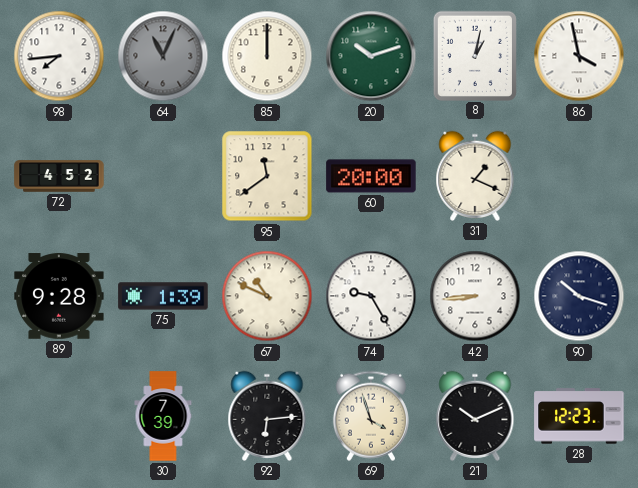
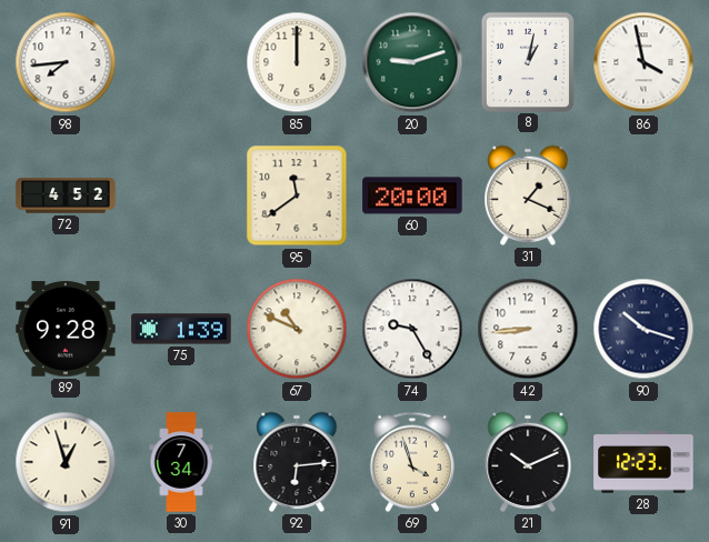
64: 11:04 -> none (163, 56)
20: 10:12 -> 9:12 (412, 62)
91: none -> 12:57 (66, 462)
30: 7:39 -> 7:34 (181, 462)
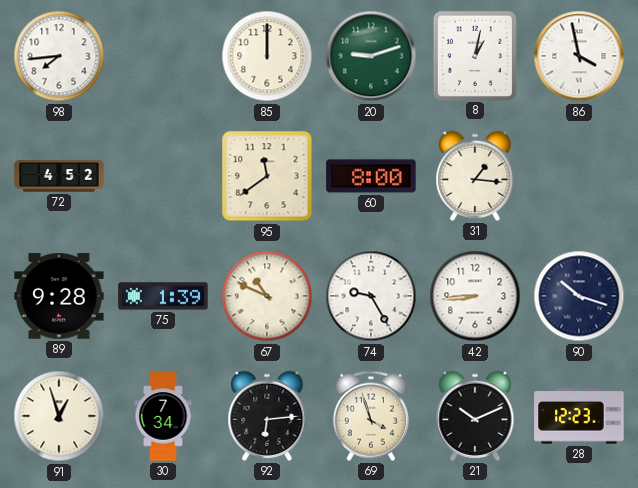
60: 20:00 -> 8:00 (371, 176)
31: 1:19 -> 1:16 (475, 176)
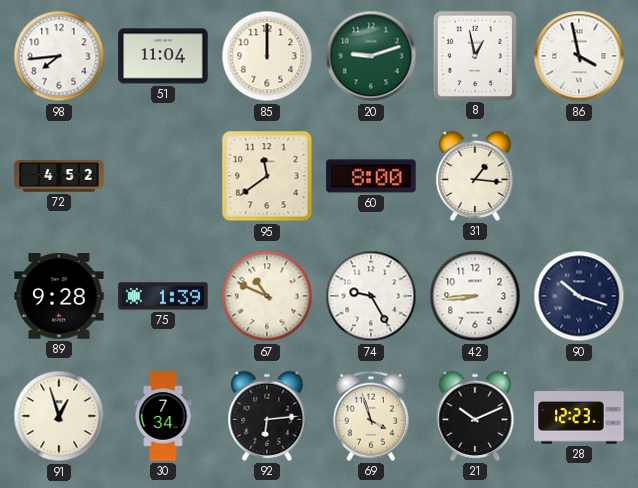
51: none -> 11:04 (163, 56)
8: 1:02 -> 12:58 (474, 55)
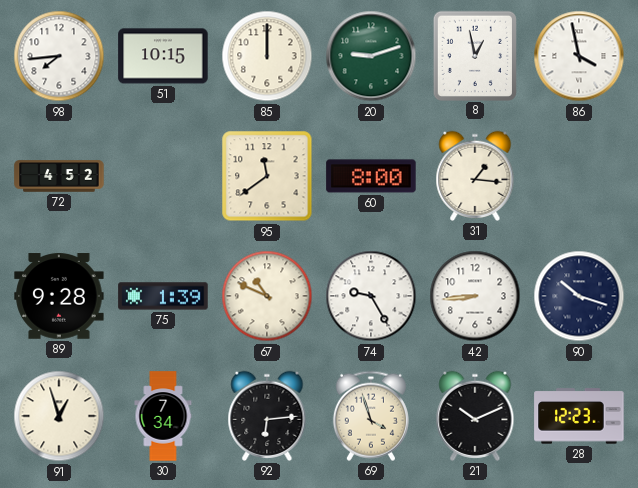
51: 11:04 -> 10:15 (163, 56)
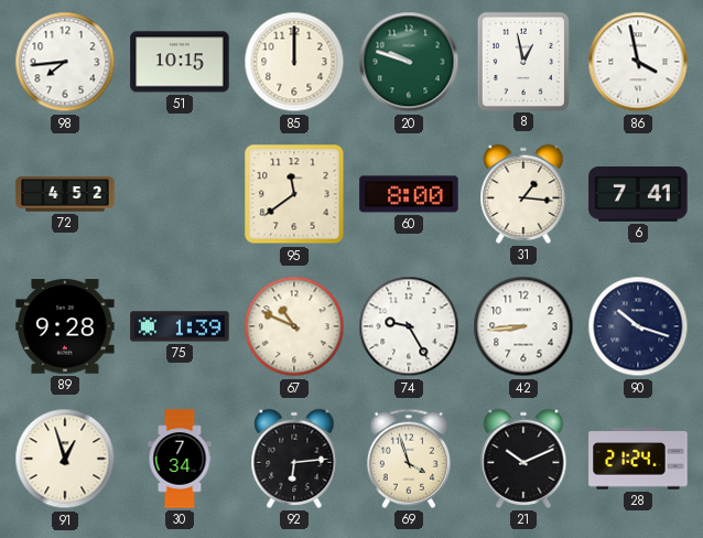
20: 9:12 -> 9:48 (409, 62)
6: none -> 7:41 (638, 194)
28: 12:23 -> 21:24 (638, 459)
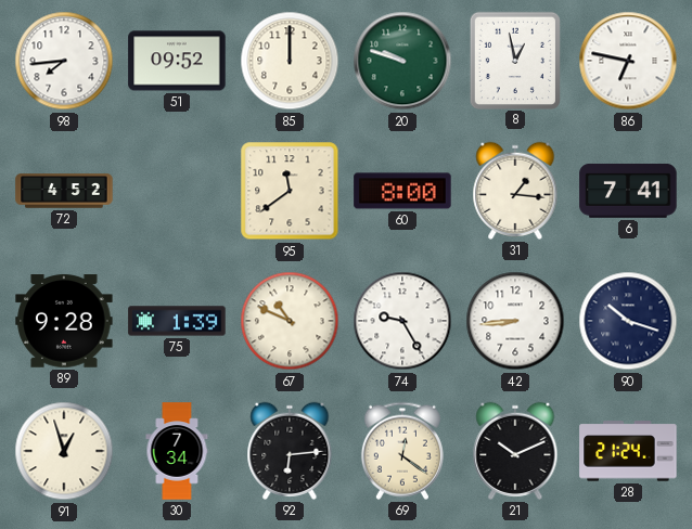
51: 10:15 -> 09:52 (177, 61)
86: 3:58 -> 6:47 (628, 61)
69: 3:57 -> 12:21 (402, 451)
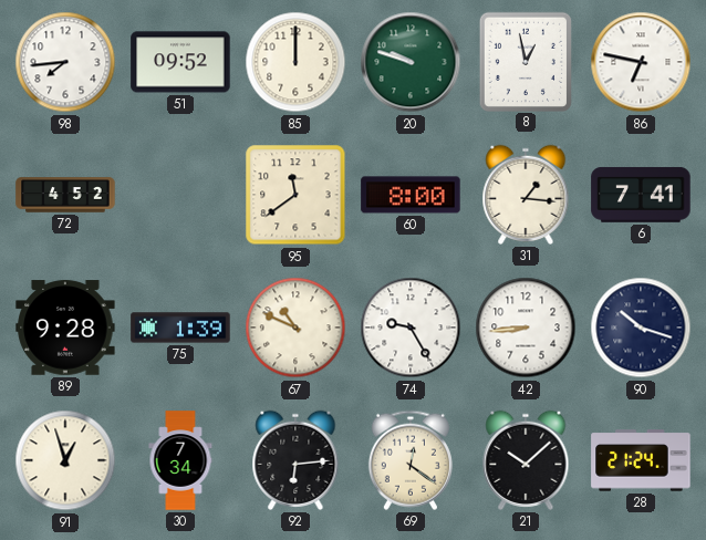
21: 10:11 -> 10:08 (526, 460)
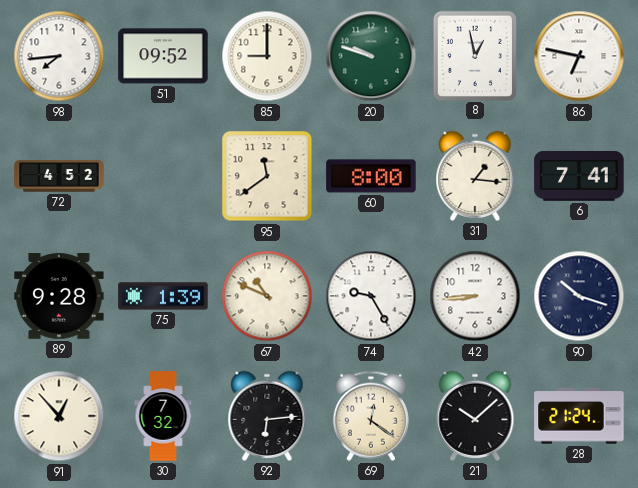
85: 12:00 -> 9:00 (267, 56)
91: 12:57 -> 12:53 (59, 416)
30: 7:34 -> 7:32 (163, 416)
